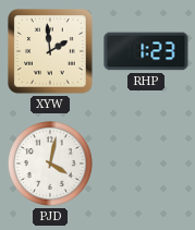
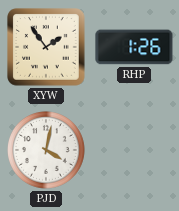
XYW: 1:59 -> 1:54 (46, 47)
RHP: 1:23 -> 1:26 (134, 47)
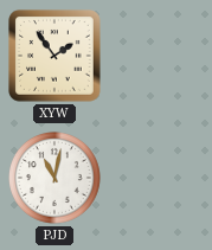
RHP: 1:26 -> none (134, 47)
PJD: 4:02 -> 11:02 (56, 179)
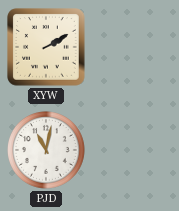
XYW: 1:54 -> 2:10 (46, 47)
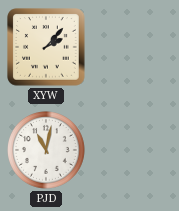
XYW: 2:10 -> 2:07 (46, 47)
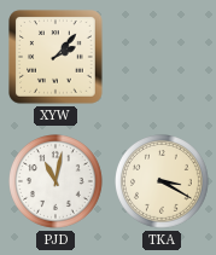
TKA: none -> 3:20 (163, 182)
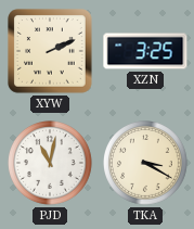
XYW: 2:07 -> 2:11 (50, 51)
XZN: none -> 3:25 (145, 51)
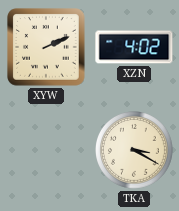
XZN: 3:25 -> 4:02 (134, 47)
PJD: 11:02 -> none (51, 164)
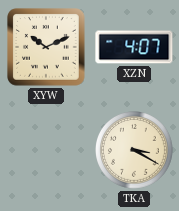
XYW: 2:11 -> 10:11 (46, 47)
XZN: 4:02 -> 4:07 (134, 47)
